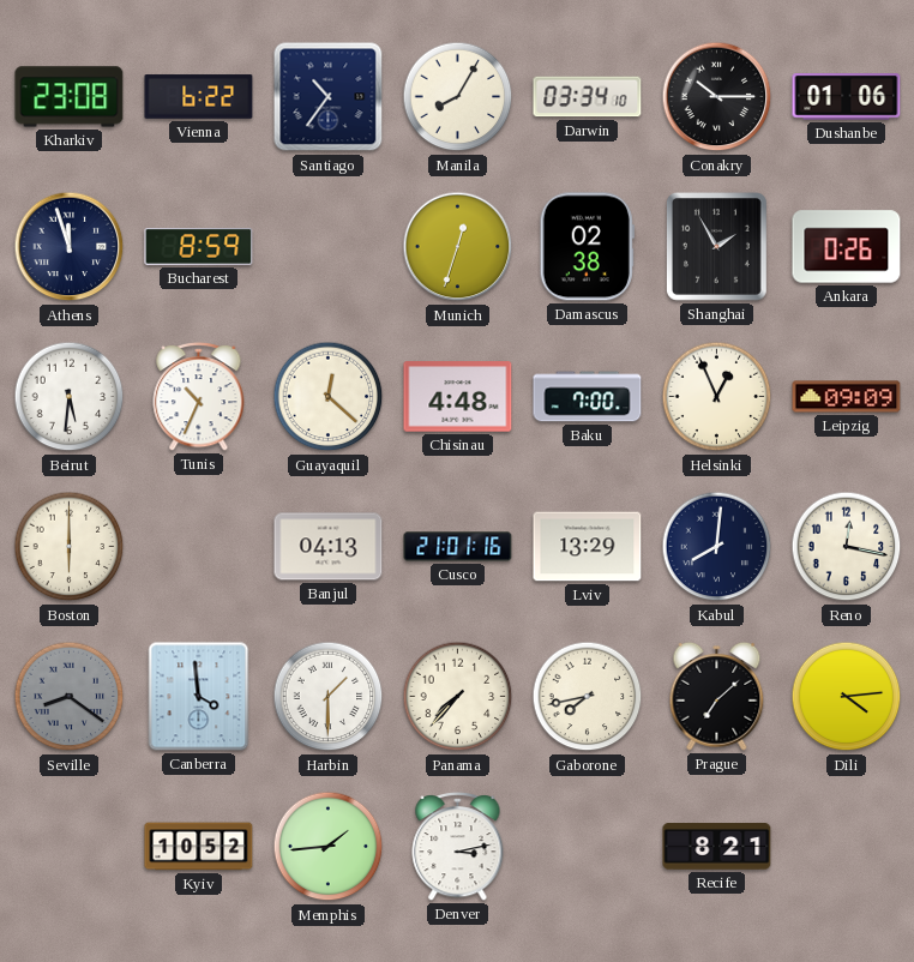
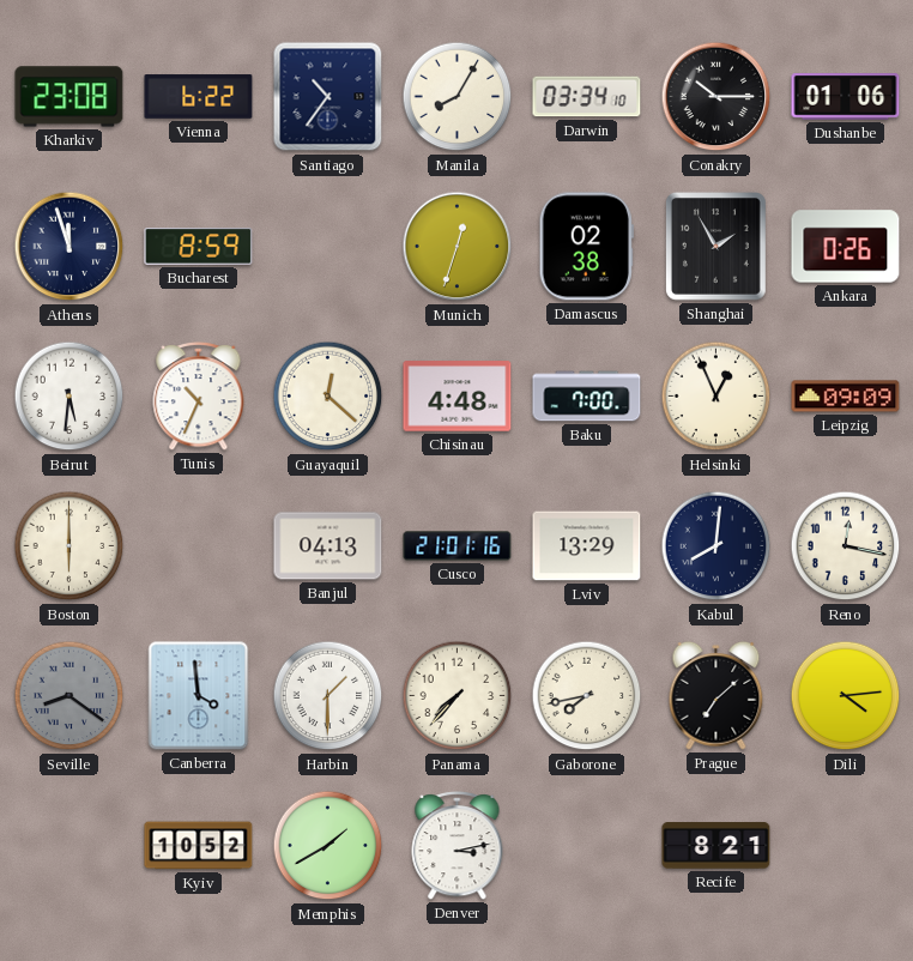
Memphis: 1:44 -> 1:40 (328, 846)
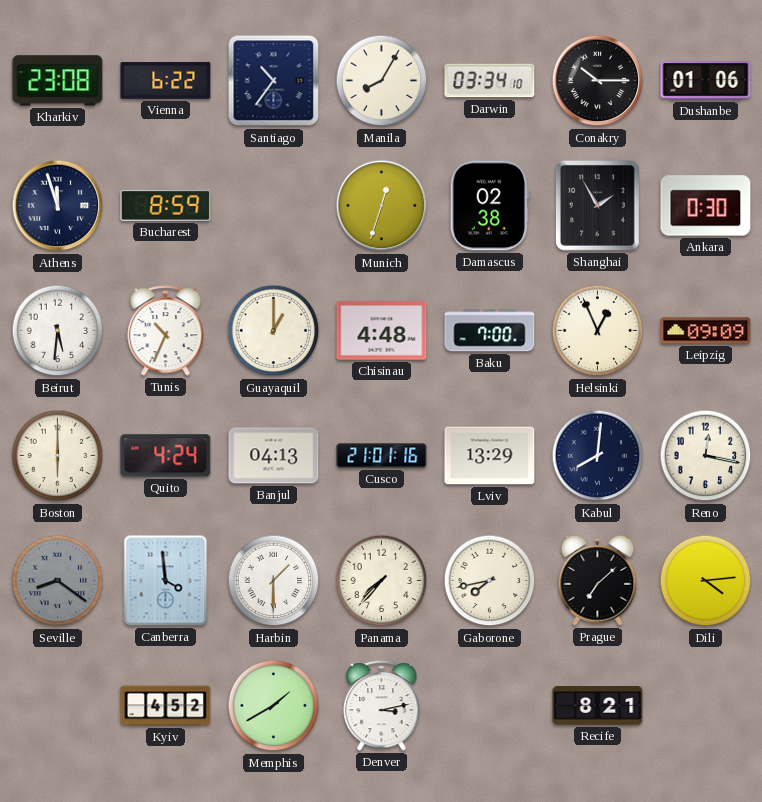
Ankara: 0:26 -> 0:30 (706, 206)
Guayaquil: 12:22 -> 1:00 (274, 331)
Quito: none -> 4:24 (166, 456)
Kyiv: 10:52 -> 4:52 (166, 706)
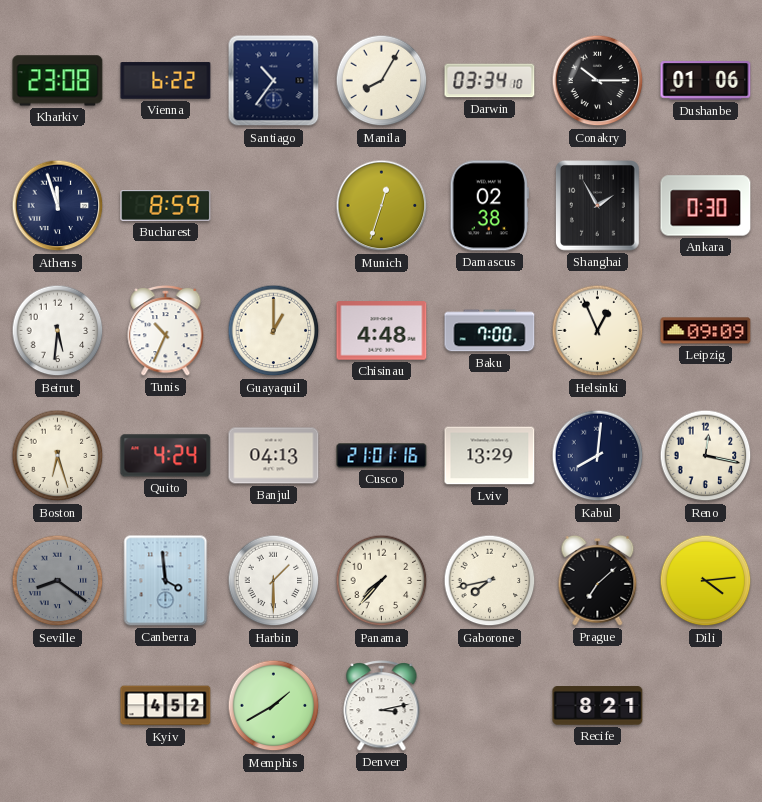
Boston: 6:00 -> 6:27 (58, 456)
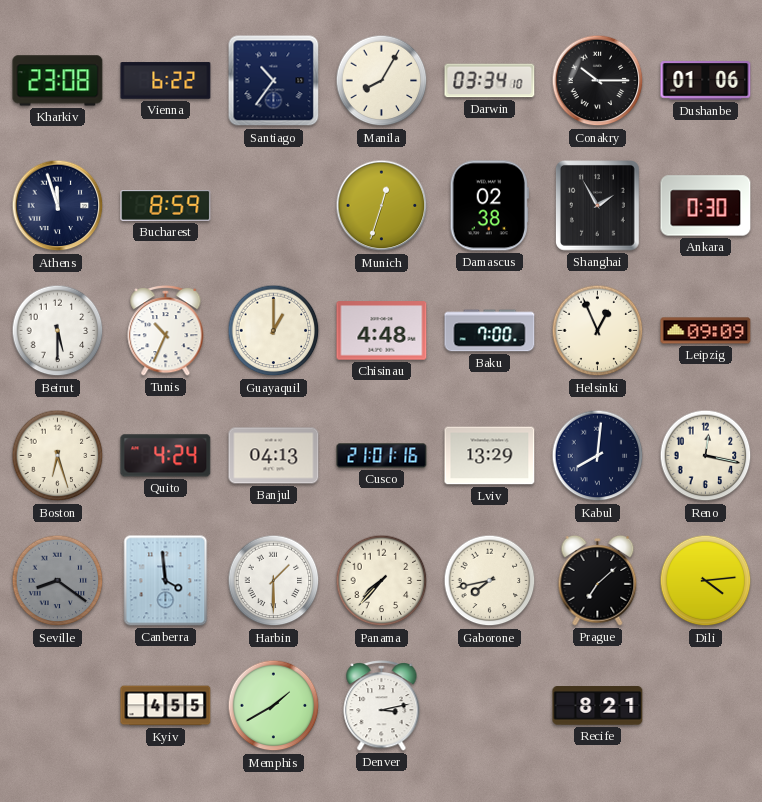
Beirut: 5:31 -> 5:30 (58, 331)
Kyiv: 4:52 -> 4:55 (166, 706)
